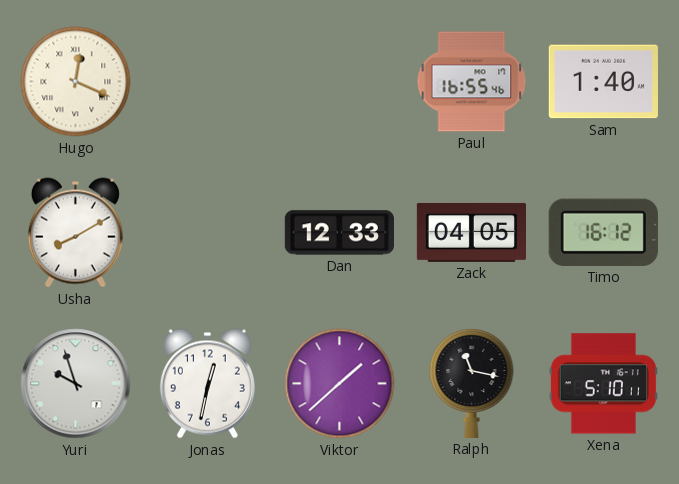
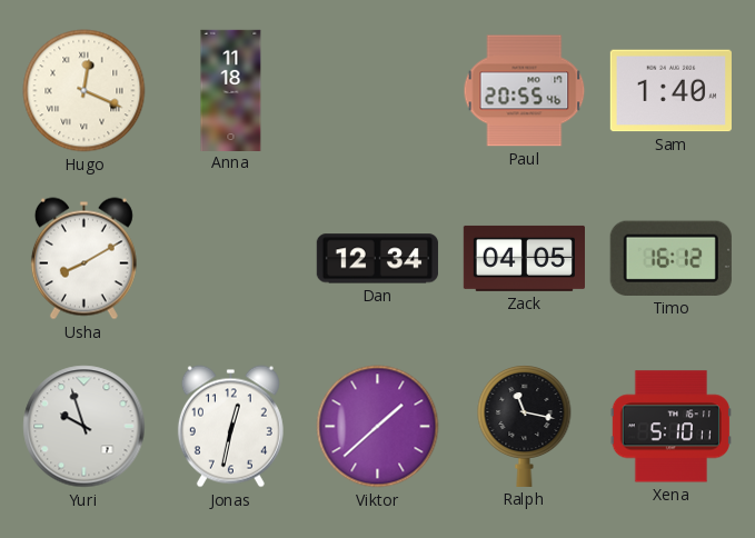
Anna: none -> 11:18 (231, 90)
Paul: 16:55 -> 20:55 (525, 91)
Dan: 12:33 -> 12:34 (377, 259)
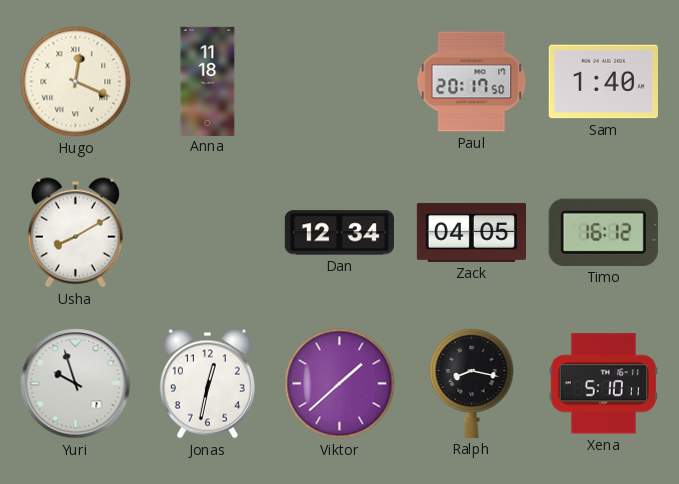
Paul: 20:55 -> 20:17 (472, 82)
Ralph: 11:17 -> 8:17 (472, 384)
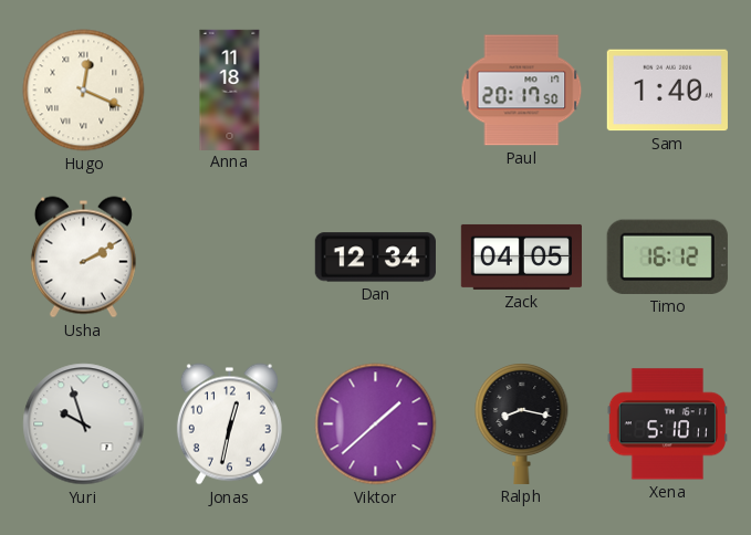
Usha: 8:10 -> 2:10 (83, 258)
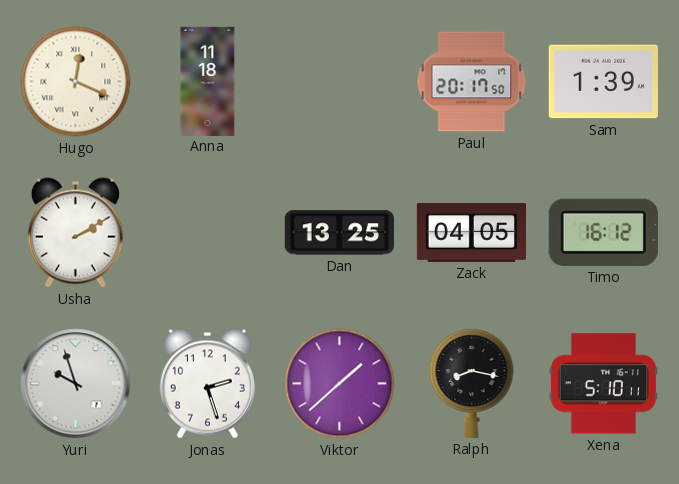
Sam: 1:40 -> 1:39 (603, 82)
Dan: 12:34 -> 13:25 (339, 233)
Jonas: 12:32 -> 2:27 (207, 384)
